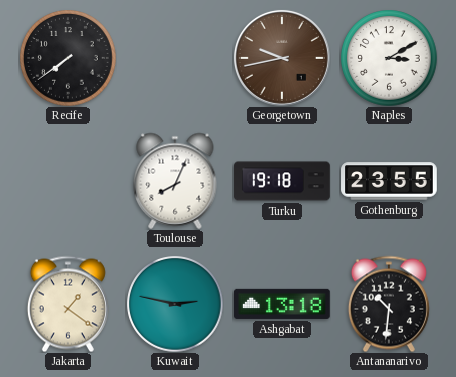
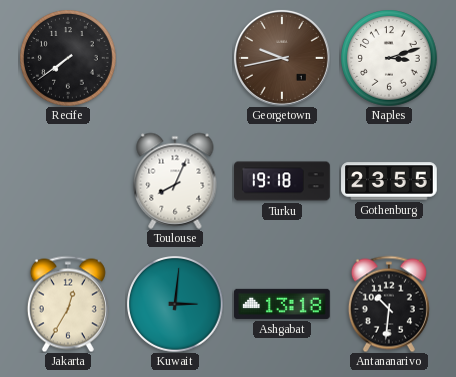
Naples: 3:10 -> 3:12 (389, 58)
Jakarta: 1:21 -> 12:35 (68, 304)
Kuwait: 2:47 -> 3:01 (175, 304)
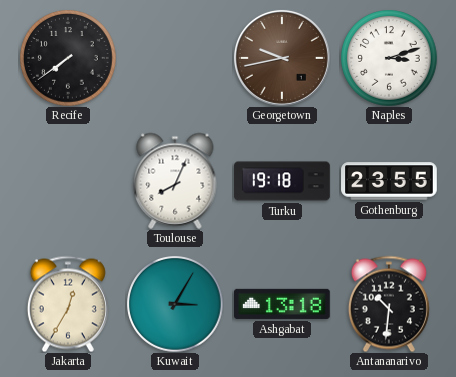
Kuwait: 3:01 -> 3:05 (175, 304)
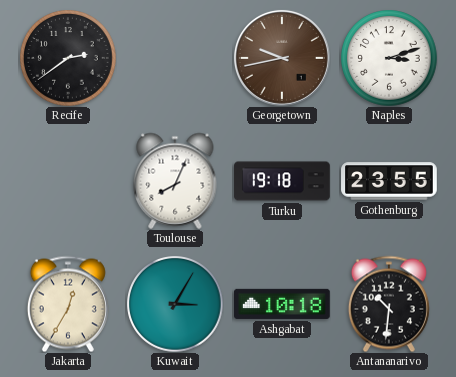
Recife: 7:39 -> 2:39 (68, 58)
Ashgabat: 13:18 -> 10:18 (283, 304)
